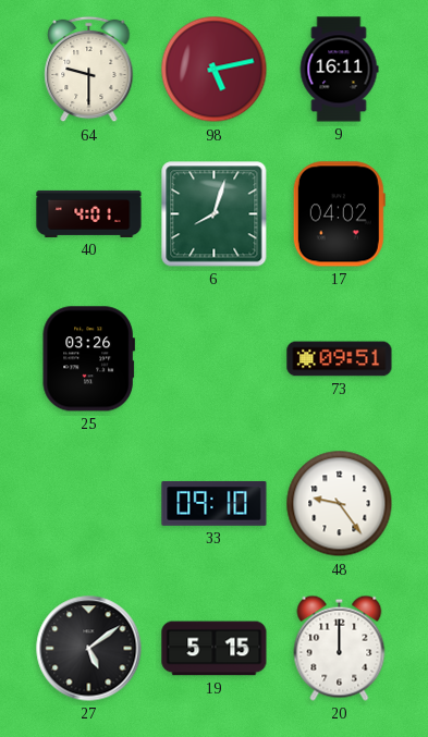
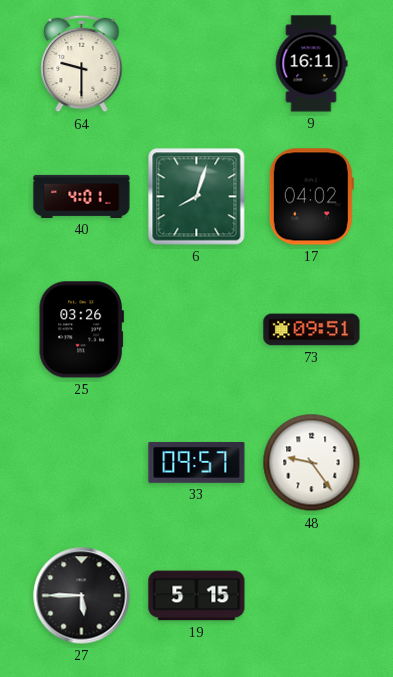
98: 5:13 -> none (215, 70)
33: 09:10 -> 09:57 (197, 462)
27: 5:09 -> 5:45 (82, 596)
20: 12:00 -> none (340, 648)
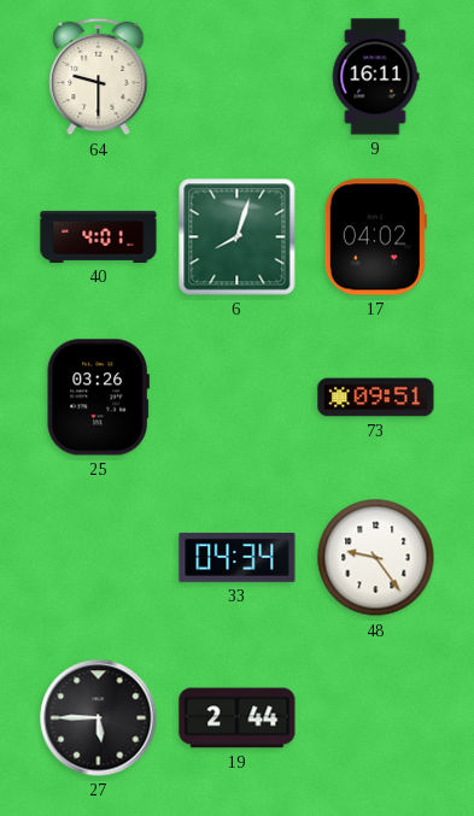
33: 09:57 -> 04:34 (238, 557)
19: 5:15 -> 2:44 (238, 718)
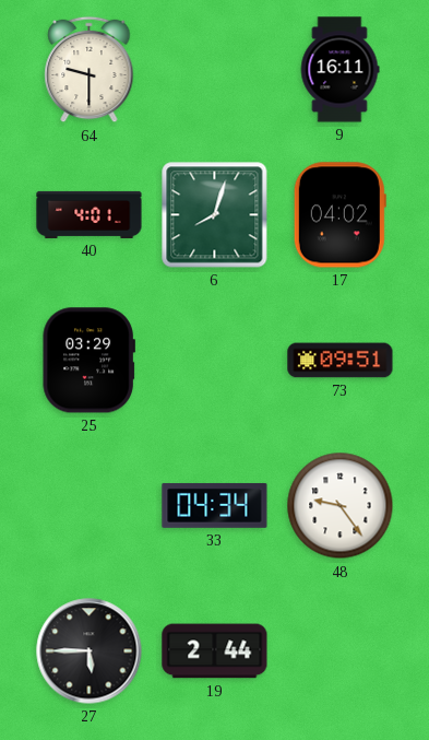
25: 03:26 -> 03:29 (88, 361)
